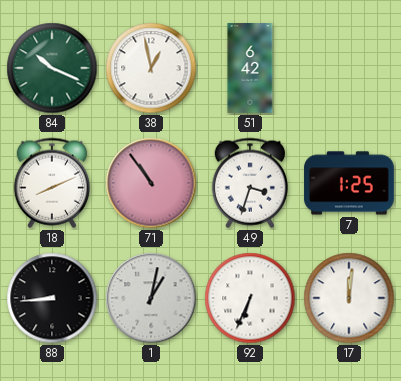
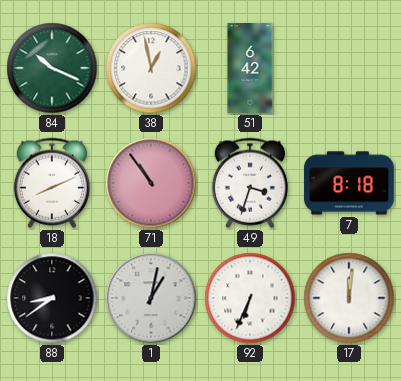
7: 1:25 -> 8:18 (349, 183)
88: 8:44 -> 8:39 (52, 298)
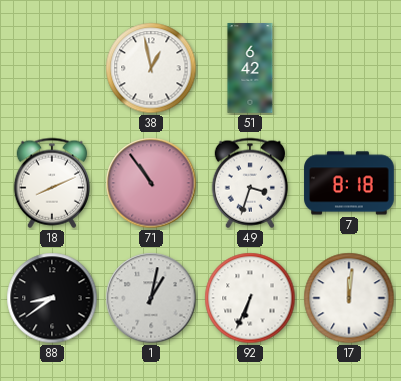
84: 10:19 -> none (52, 68)
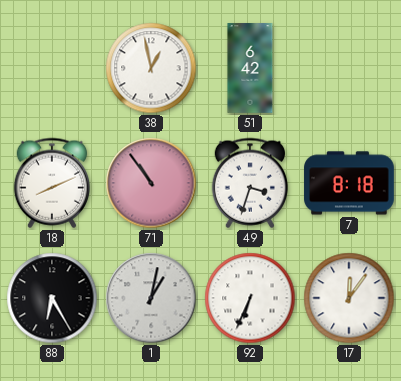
88: 8:39 -> 6:25 (52, 298)
17: 12:01 -> 12:06 (349, 298)
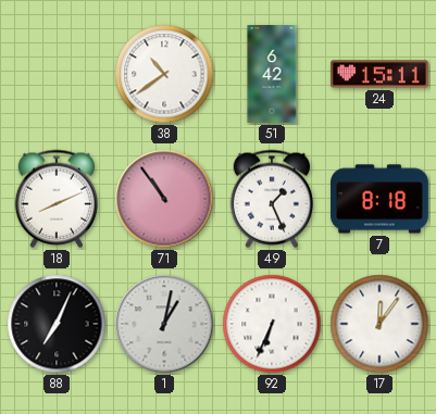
38: 12:58 -> 10:39 (164, 74)
24: none -> 15:11 (381, 74)
49: 3:33 -> 1:26 (272, 199)
88: 6:25 -> 7:04 (57, 324)
